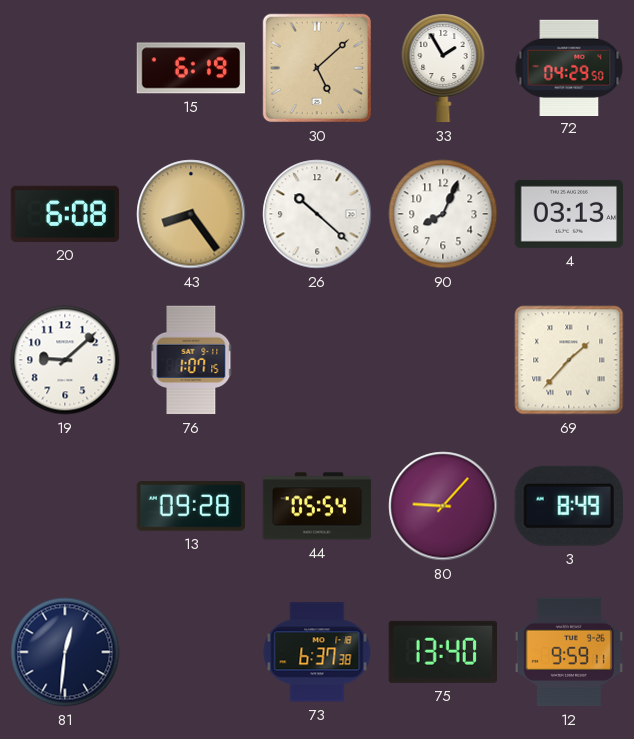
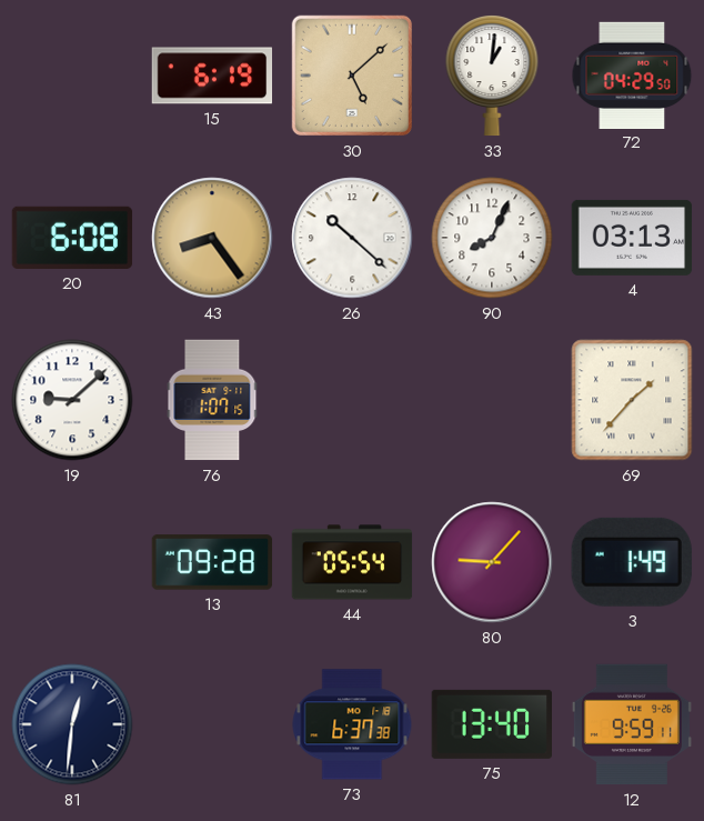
33: 1:55 -> 1:01 (492, 77)
3: 8:49 -> 1:49 (632, 562)
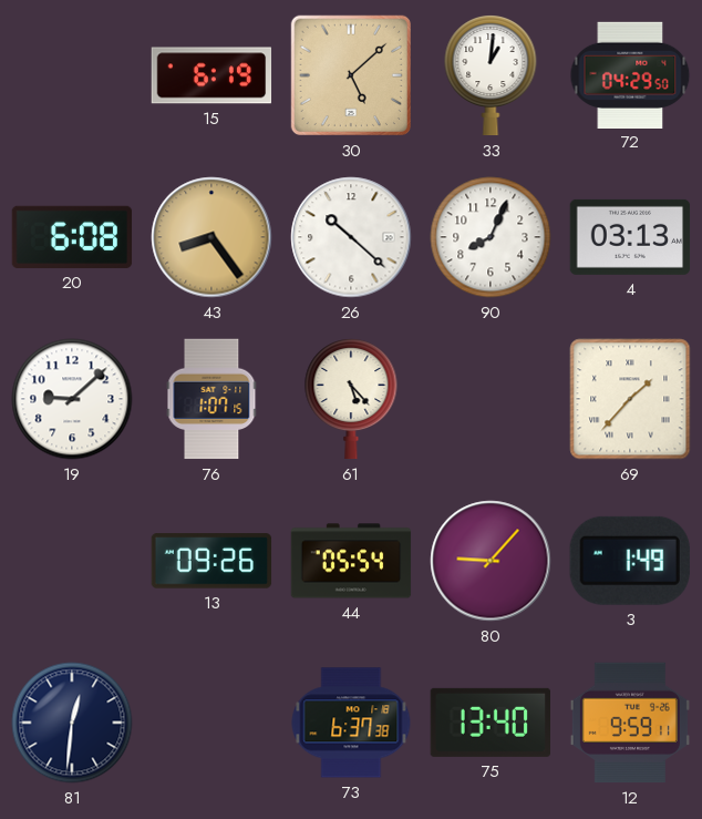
61: none -> 5:23 (351, 400)
13: 09:28 -> 09:26 (211, 561)
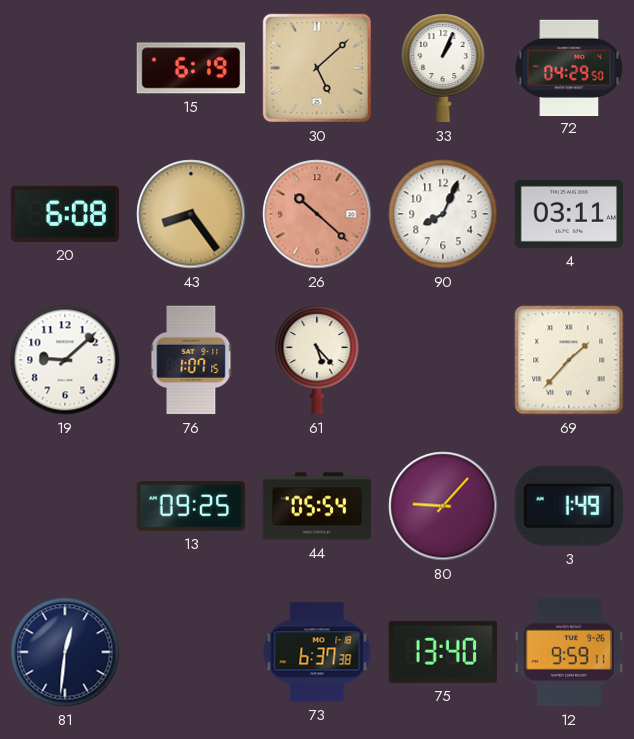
33: 1:01 -> 1:04 (443, 69)
26 dial: white -> salmon (317, 214)
4: 03:13 -> 03:11 (569, 214)
13: 09:26 -> 09:25 (191, 506)
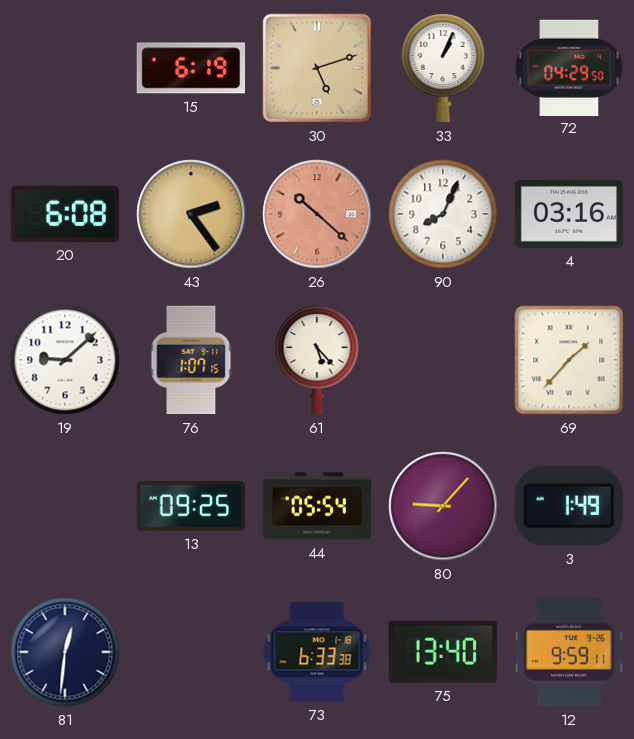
30: 5:08 -> 5:12 (317, 68)
43: 8:24 -> 2:24 (191, 214)
4: 03:11 -> 03:16 (569, 214)
73: 6:37 -> 6:33 (317, 652)
